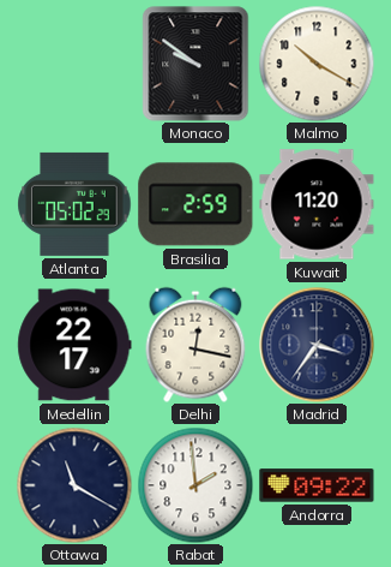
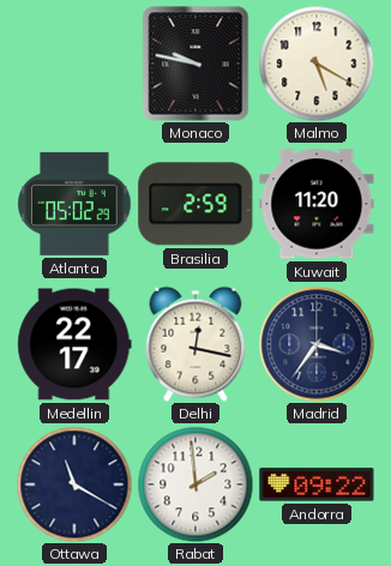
Monaco: 9:51 -> 9:47 (195, 64)
Malmo: 10:20 -> 5:20 (317, 64)
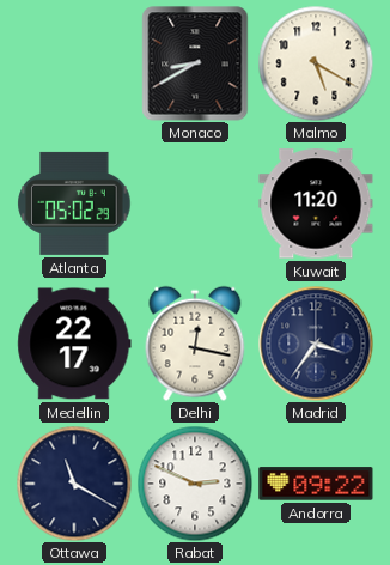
Monaco: 9:47 -> 8:40 (195, 63)
Brasilia: 2:59 -> none (195, 204)
Rabat: 1:59 -> 2:49 (195, 484)
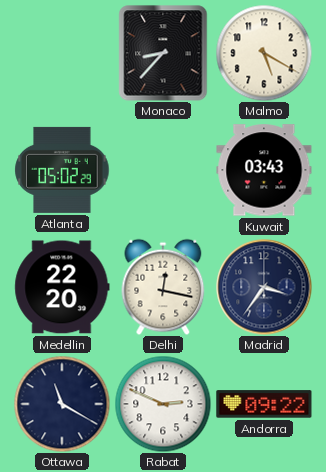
Monaco: 8:40 -> 8:37 (163, 53)
Kuwait: 11:20 -> 03:43 (264, 170)
Medellin: 22:17 -> 22:20 (62, 287)
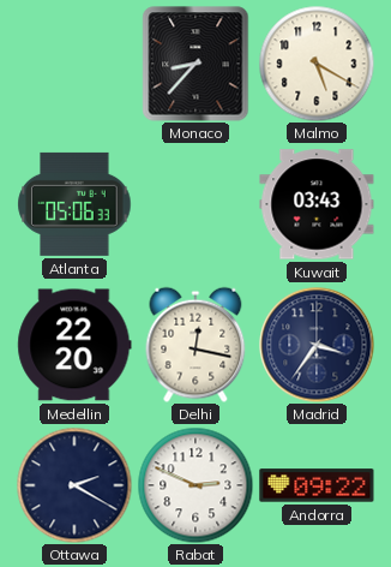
Atlanta: 05:02 -> 05:06 (74, 204)
Ottawa: 11:20 -> 2:20 (74, 485)
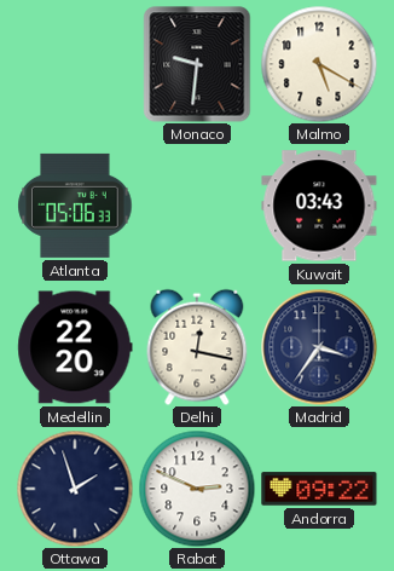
Monaco: 8:37 -> 9:31 (197, 64)
Ottawa: 2:20 -> 1:57 (75, 489)
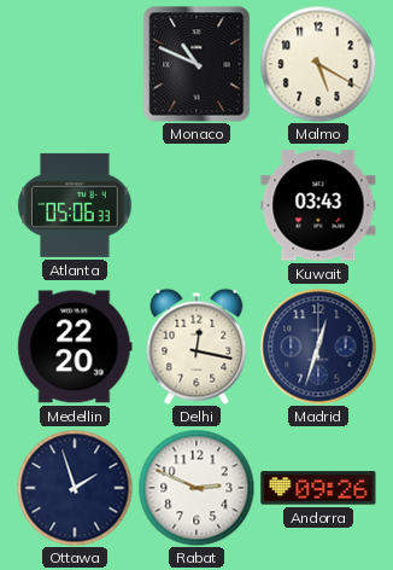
Monaco: 9:31 -> 10:49 (196, 64)
Madrid: 3:36 -> 12:33 (318, 347)
Andorra: 09:22 -> 09:26 (318, 488)
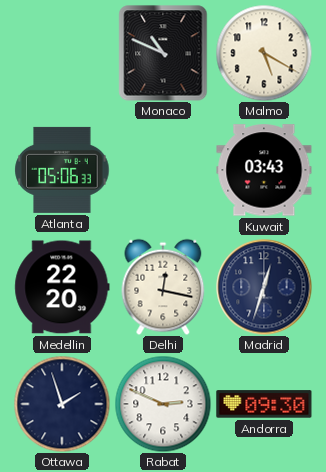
Andorra: 09:26 -> 09:30 (264, 404)
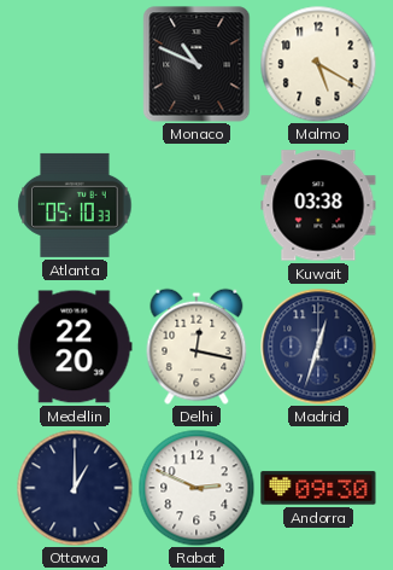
Atlanta: 05:06 -> 05:10 (75, 205)
Kuwait: 03:43 -> 03:38 (318, 205)
Ottawa: 1:57 -> 1:00 (75, 488)
